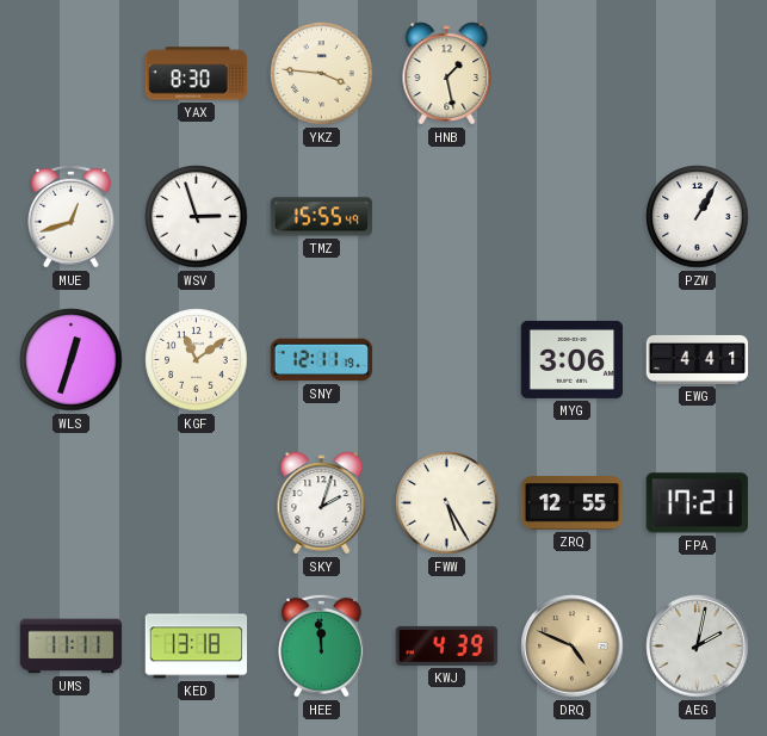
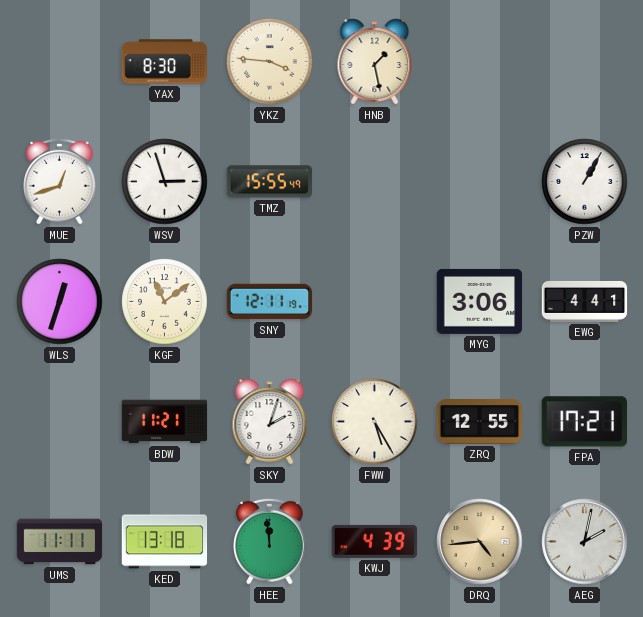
BDW: none -> 11:21 (165, 422)
DRQ: 4:49 -> 4:44 (480, 542)
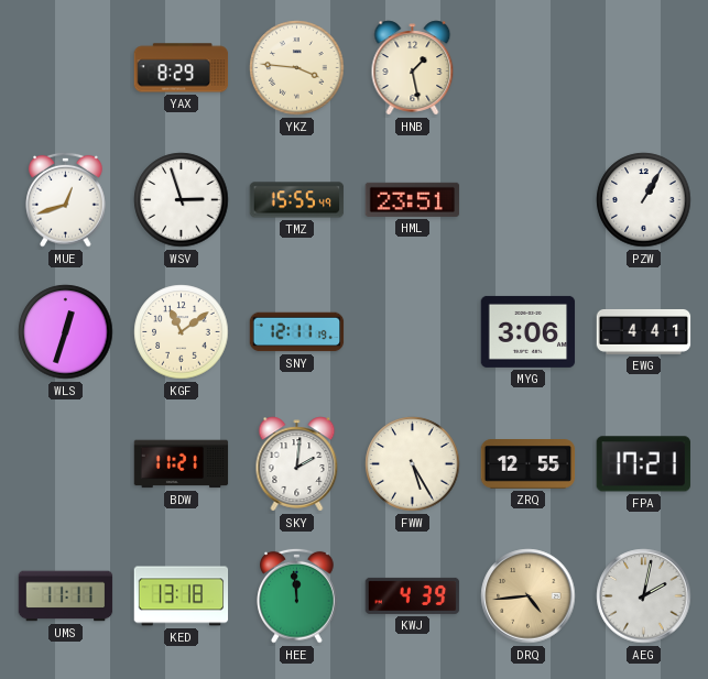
YAX: 8:30 -> 8:29 (182, 68)
HML: none -> 23:51 (413, 199)
SKY: 2:03 -> 2:01 (297, 464)
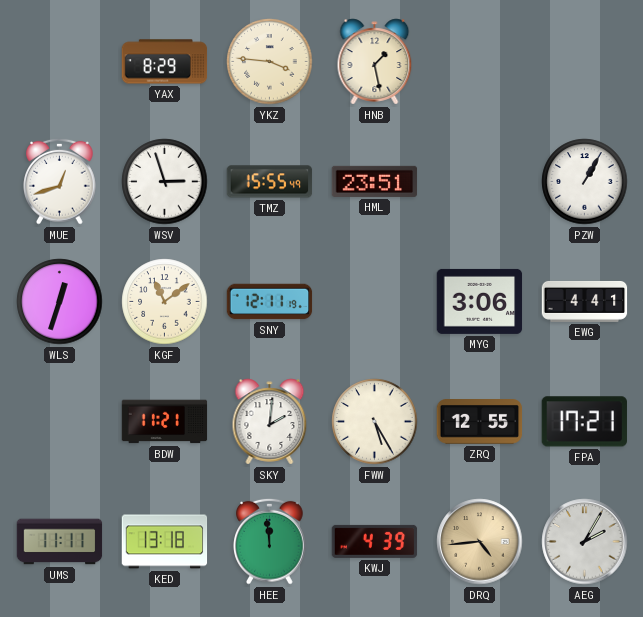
AEG: 2:02 -> 2:05 (585, 542)
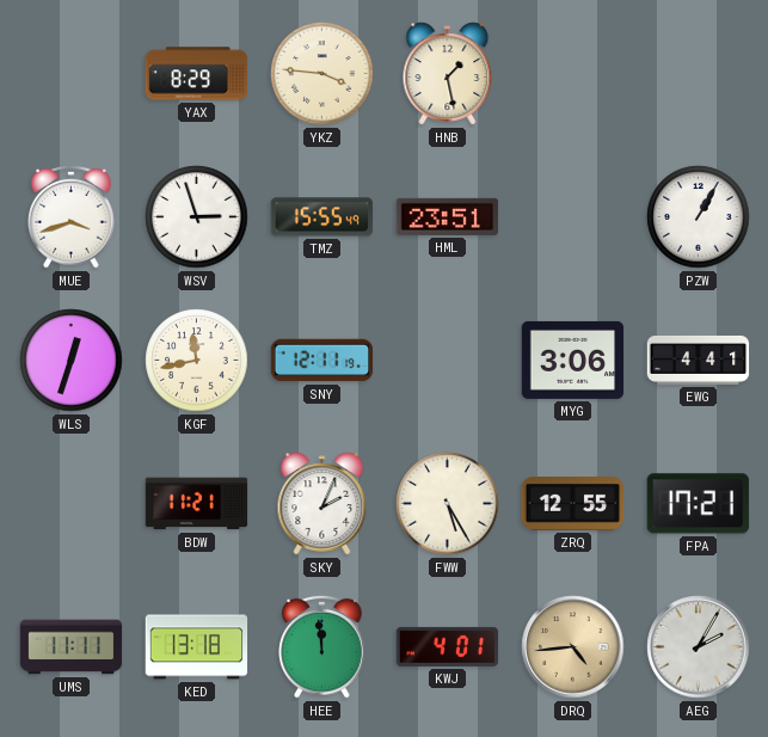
MUE: 12:42 -> 3:42 (72, 216)
KGF: 11:09 -> 11:43 (197, 361)
SKY: 2:01 -> 2:04 (322, 504)
KWJ: 4:39 -> 4:01 (448, 646)
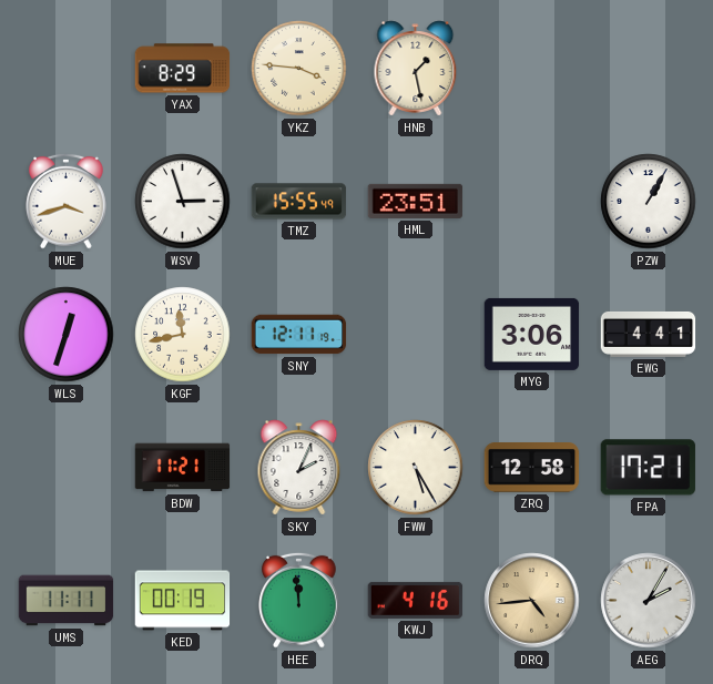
ZRQ: 12:55 -> 12:58 (532, 468)
KED: 13:18 -> 00:19 (183, 601)
KWJ: 4:01 -> 4:16 (416, 600)
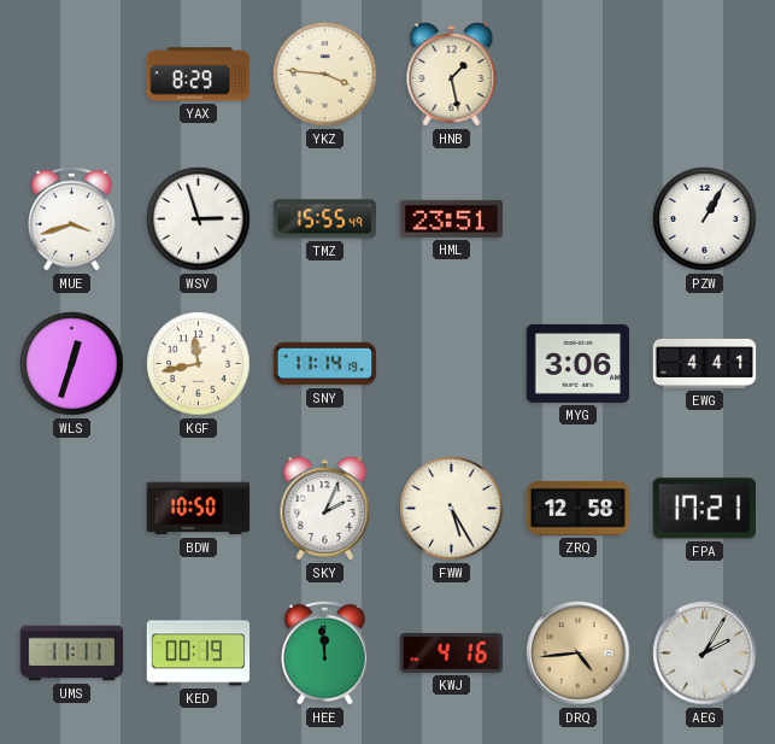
SNY: 12:11 -> 11:14 (325, 364)
BDW: 11:21 -> 10:50 (199, 509)
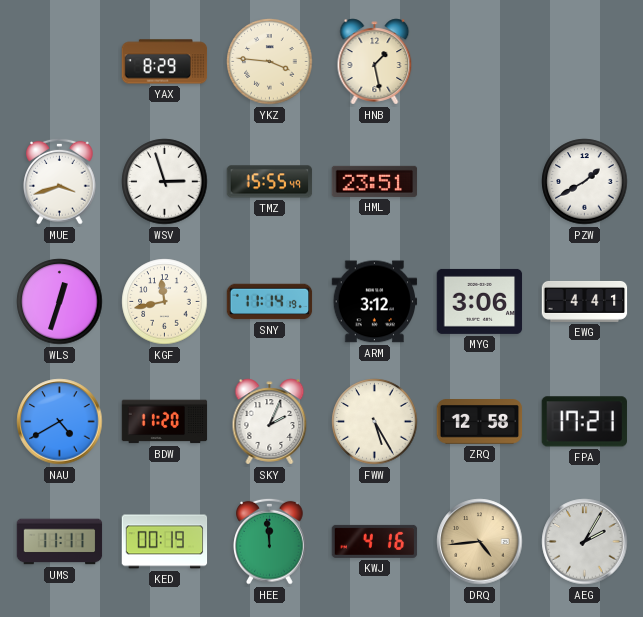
PZW: 1:05 -> 1:40 (585, 182)
ARM: none -> 3:12 (375, 302)
NAU: none -> 4:40 (60, 422)
BDW: 10:50 -> 11:20 (165, 422)
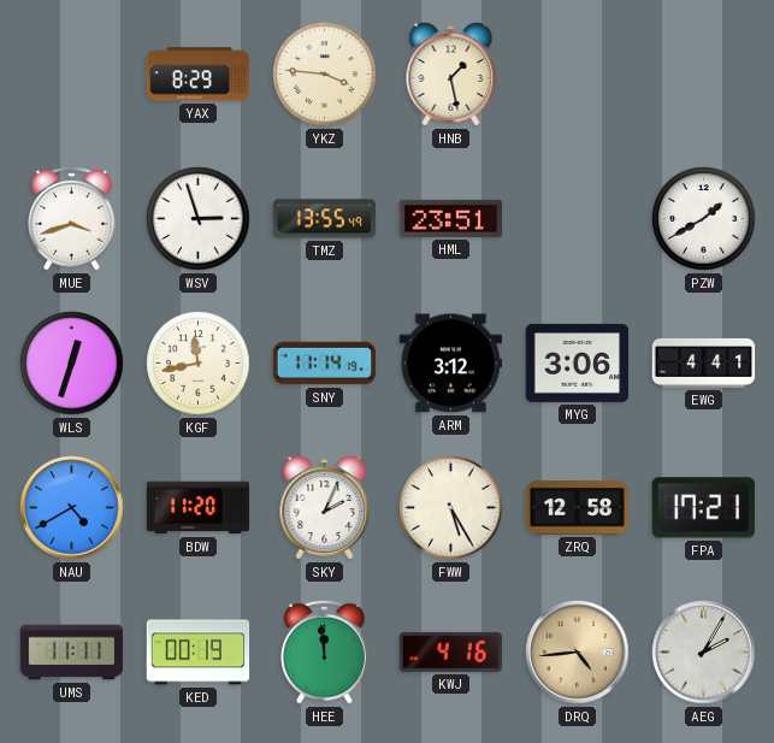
TMZ: 15:55 -> 13:55 (325, 219)
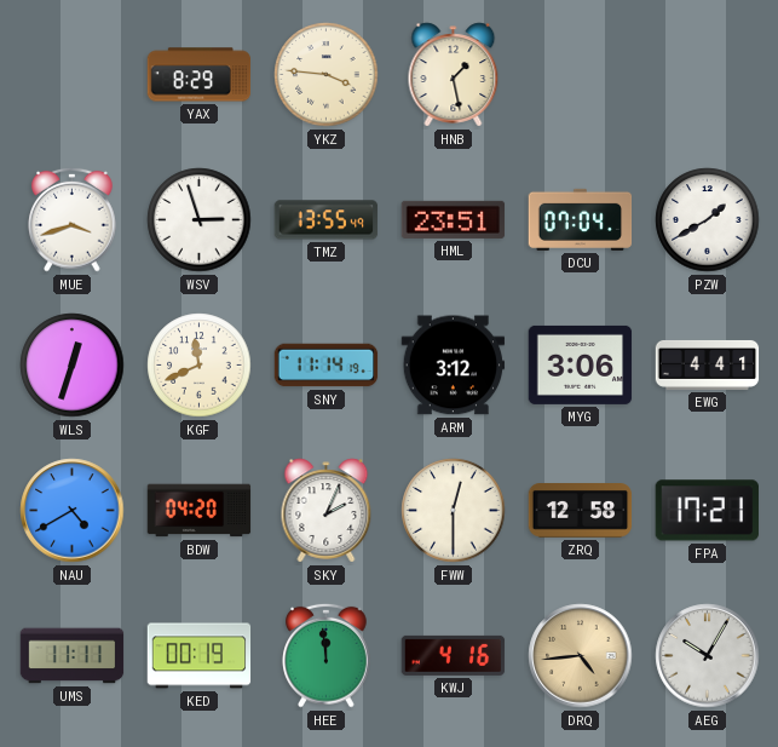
DCU: none -> 07:04 (581, 219)
KGF: 11:43 -> 11:41 (200, 366)
BDW: 11:20 -> 04:20 (200, 511)
FWW: 5:25 -> 12:30 (454, 511)
AEG: 2:05 -> 10:05 (708, 656)
